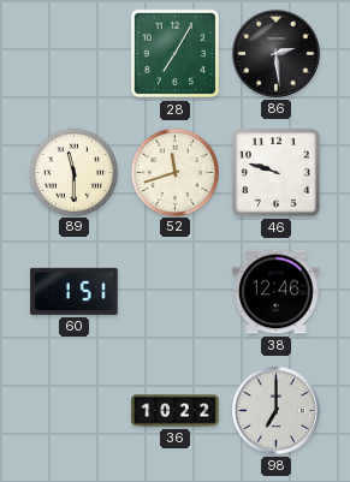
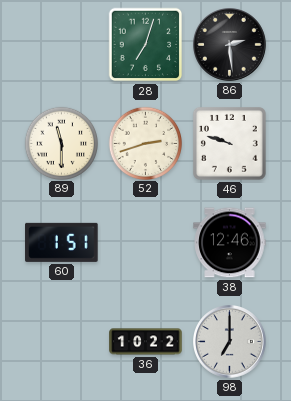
28: 7:05 -> 7:03 (146, 45)
52: 11:42 -> 2:42 (145, 143)
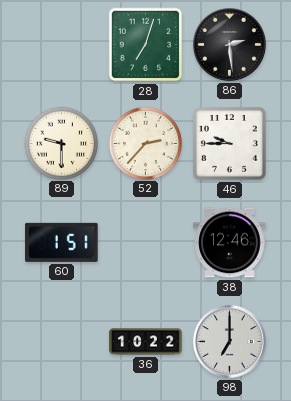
89: 11:30 -> 9:30 (61, 143)
52: 2:42 -> 2:37 (145, 143)
46: 9:48 -> 9:45 (229, 143)
